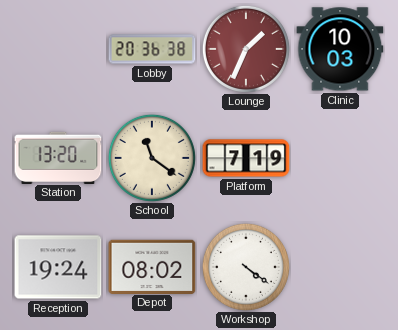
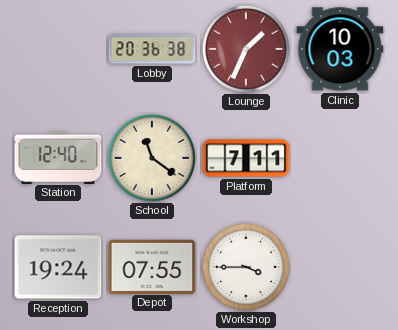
Station: 13:20 -> 12:40 (58, 157)
Platform: 7:19 -> 7:11 (246, 158)
Depot: 08:02 -> 07:55 (152, 266)
Workshop: 4:21 -> 3:45 (246, 267)
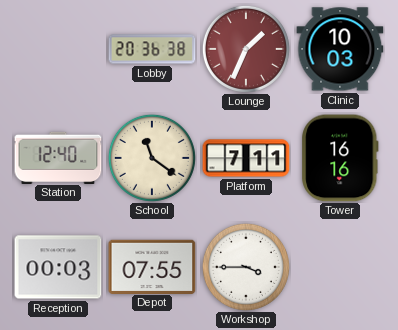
Tower: none -> 16:16 (340, 158)
Reception: 19:24 -> 00:03 (58, 267)
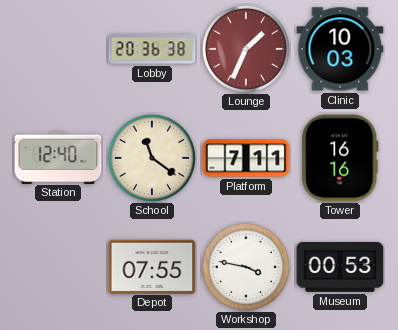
Reception: 00:03 -> none (58, 267)
Workshop: 3:45 -> 3:47 (246, 267)
Museum: none -> 00:53 (340, 268)
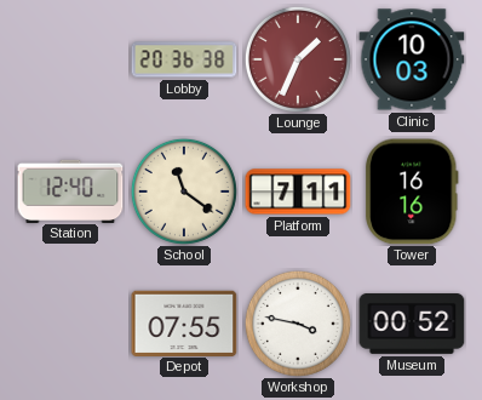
Museum: 00:53 -> 00:52 (412, 325)
